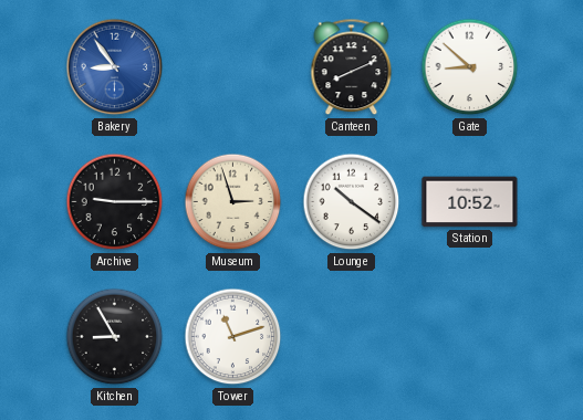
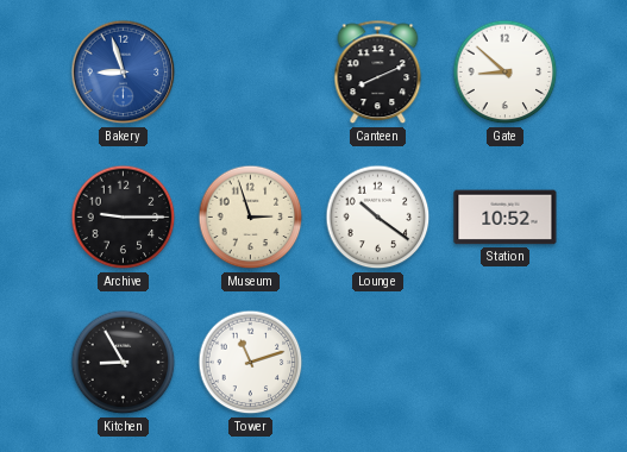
Bakery: 8:54 -> 8:57 (124, 73)
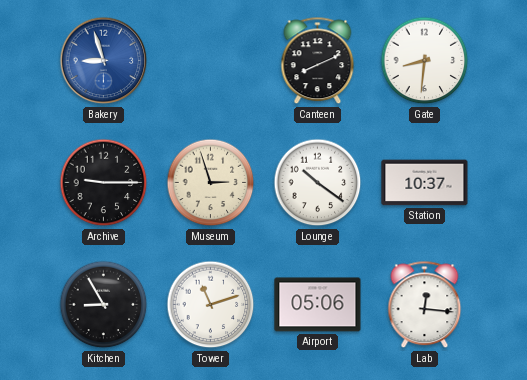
Gate: 8:52 -> 8:31 (425, 61)
Station: 10:52 -> 10:37 (425, 183)
Airport: none -> 05:06 (318, 305)
Lab: none -> 12:16 (425, 305)
